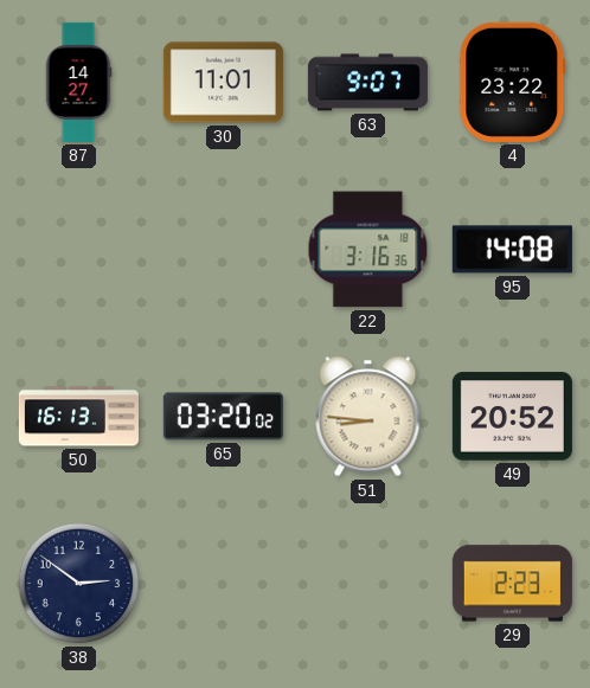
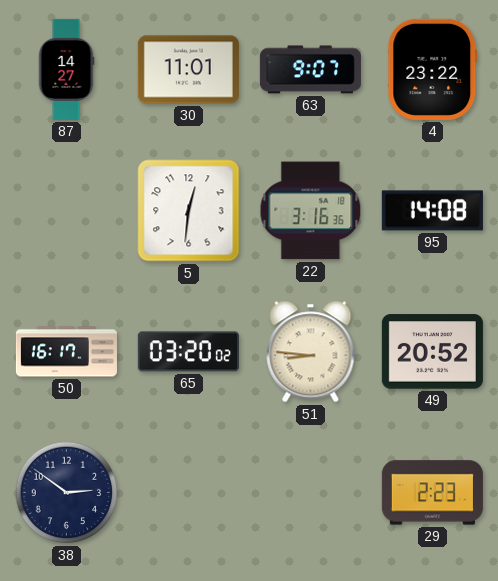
5: none -> 12:31 (189, 211)
50: 16:13 -> 16:17 (66, 352)
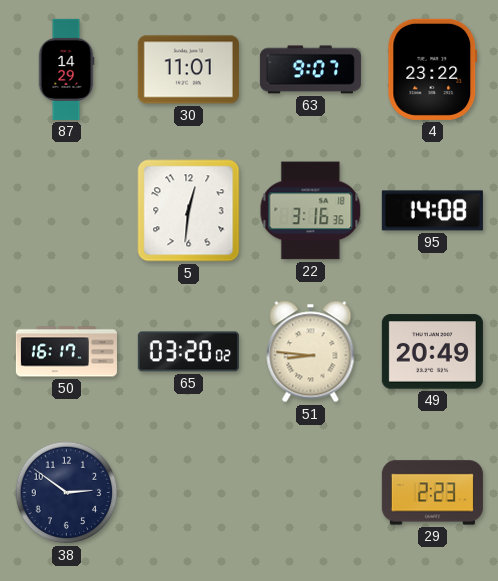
87: 14:27 -> 14:29 (66, 69)
49: 20:52 -> 20:49 (432, 352)
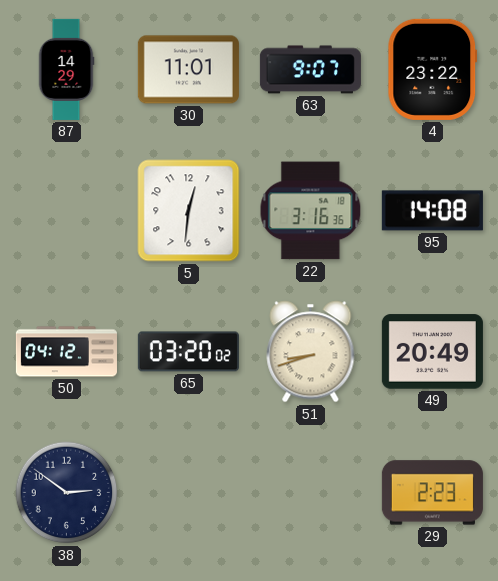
50: 16:17 -> 04:12 (66, 352)
51: 8:46 -> 8:42 (311, 352)
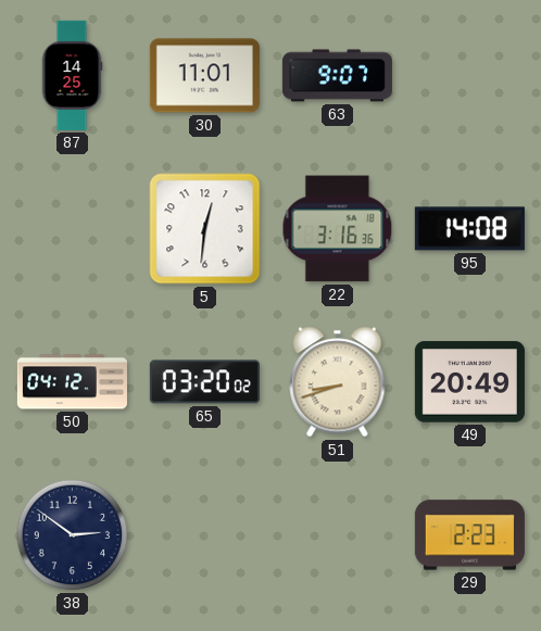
87: 14:29 -> 14:25 (72, 75)
4: 23:22 -> none (433, 69)
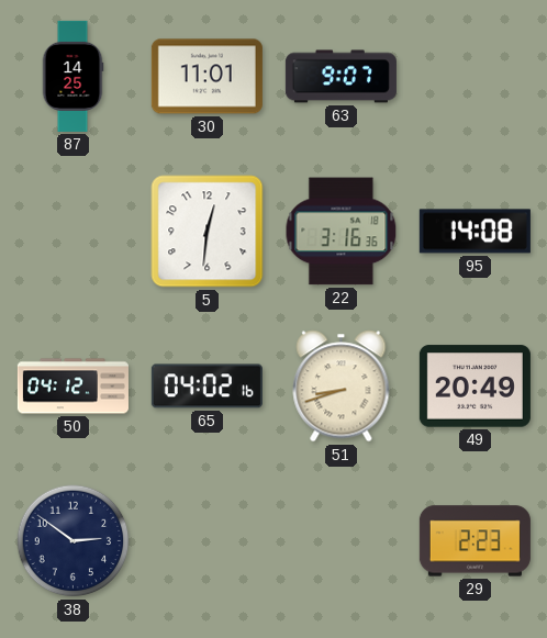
65: 03:20 -> 04:02 (206, 387)
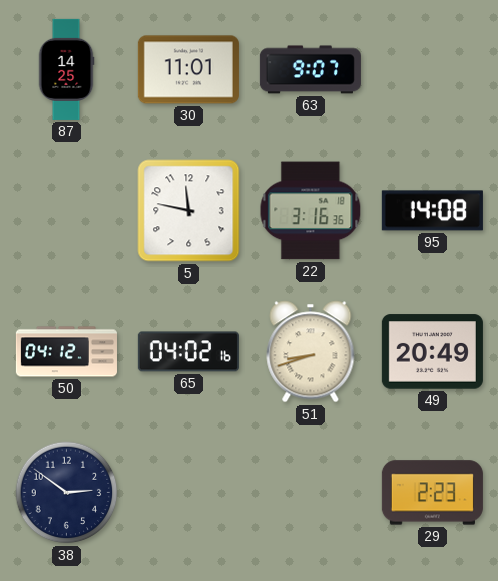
5: 12:31 -> 11:47 (189, 211)
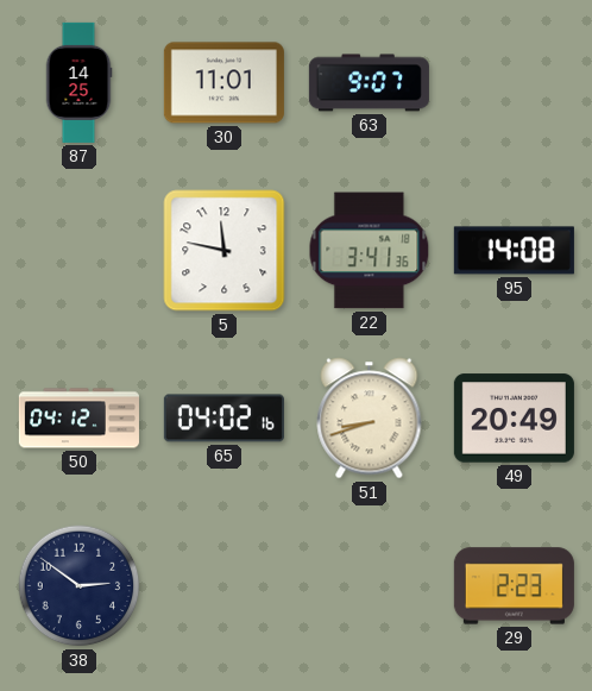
22: 3:16 -> 3:41 (370, 251)
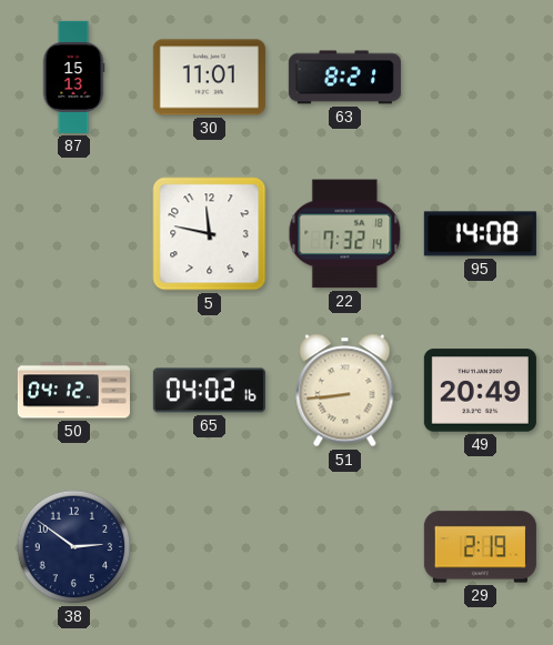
87: 14:25 -> 15:13 (73, 77)
63: 9:07 -> 8:21 (344, 78)
22: 3:41 -> 7:32 (345, 234)
51: 8:42 -> 8:44 (345, 391)
29: 2:23 -> 2:19 (480, 547)
